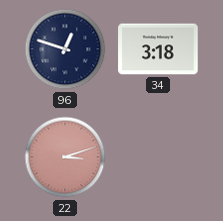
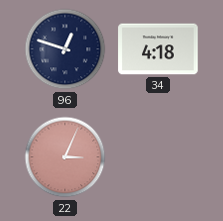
34: 3:18 -> 4:18 (158, 49)
22: 3:12 -> 3:04 (65, 157)
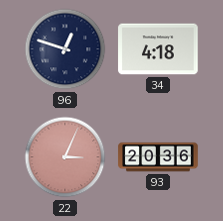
93: none -> 20:36 (158, 157)
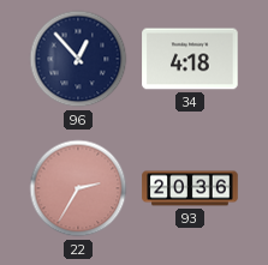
96: 12:48 -> 12:53 (78, 59)
22: 3:04 -> 2:35 (78, 188)
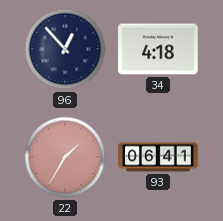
22: 2:35 -> 1:35 (65, 157)
93: 20:36 -> 06:41 (158, 157)
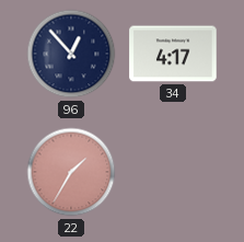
34: 4:18 -> 4:17 (173, 54)
93: 06:41 -> none (158, 157)
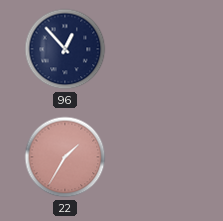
34: 4:17 -> none (173, 54)
